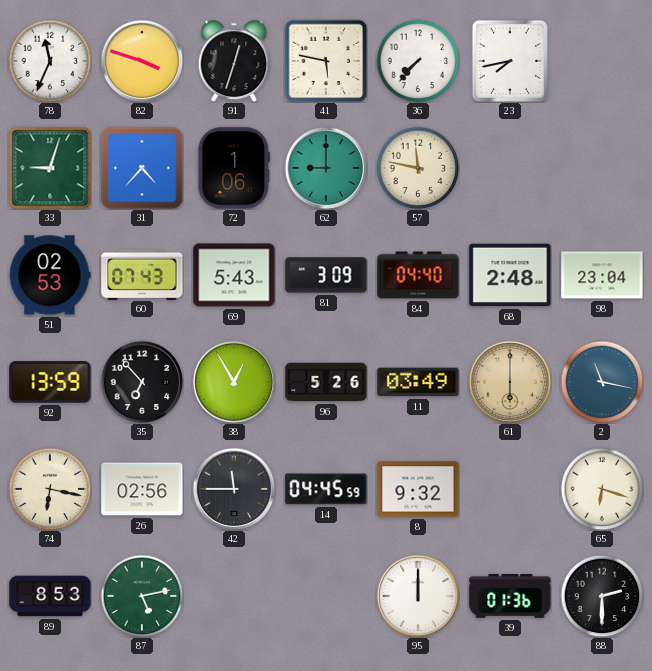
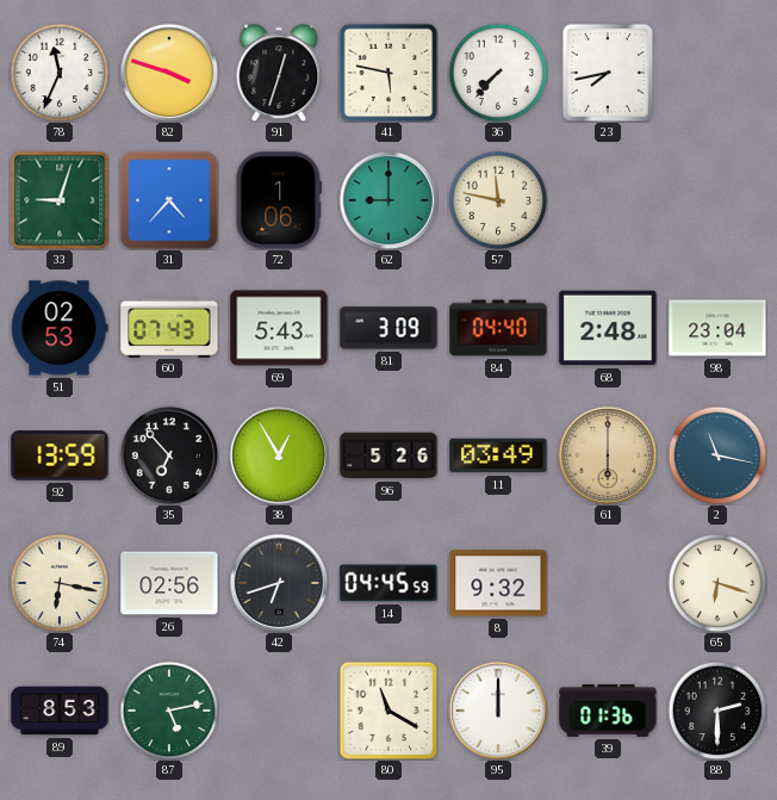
42: 11:45 -> 6:42 (279, 583)
80: none -> 11:20 (388, 711)
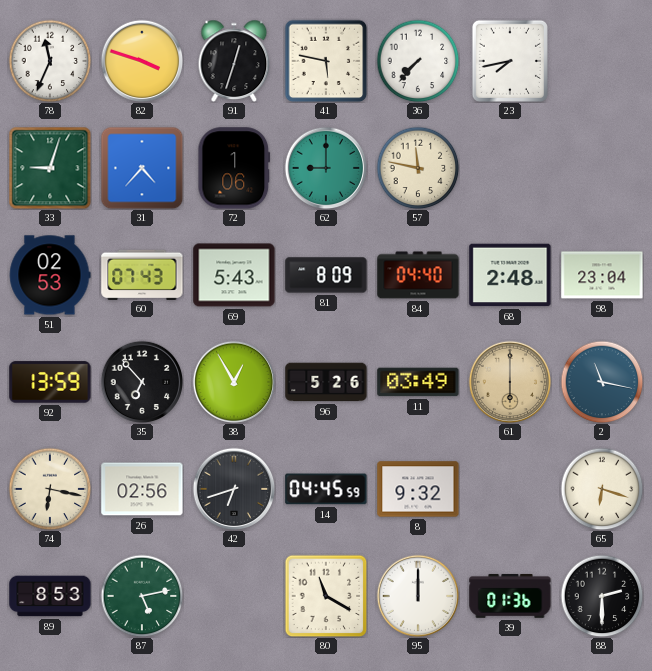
81: 3:09 -> 8:09 (326, 275)
